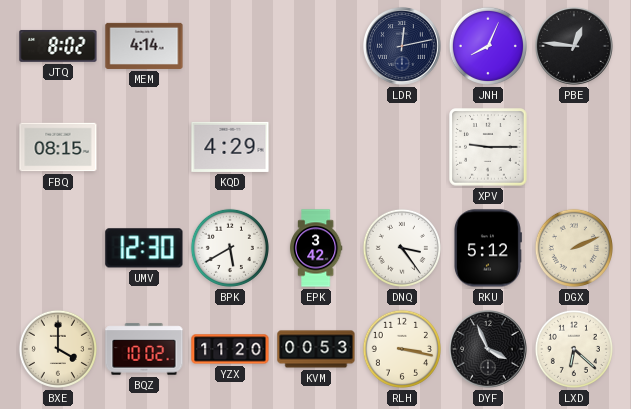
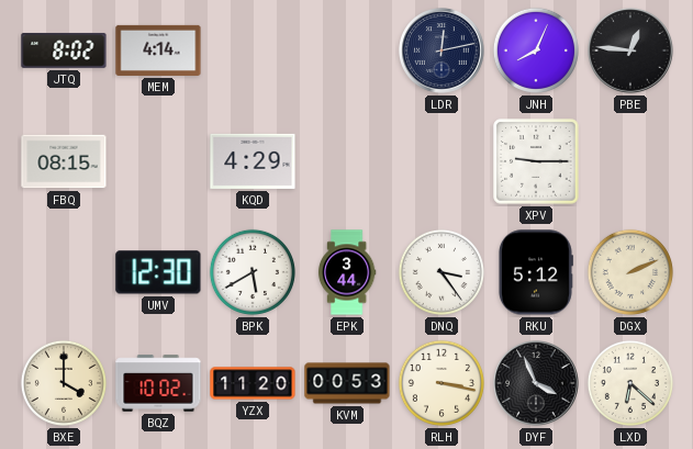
EPK: 3:42 -> 3:44 (347, 272)
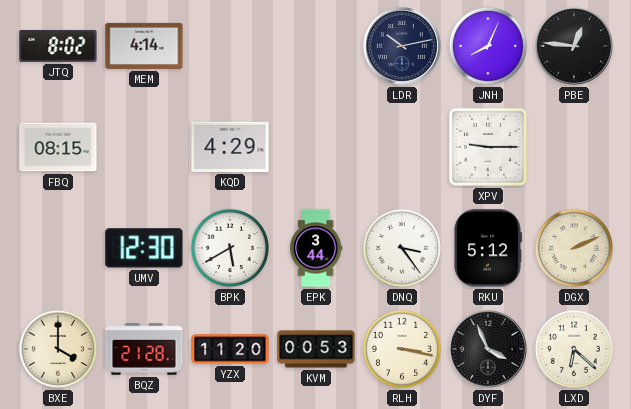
LDR: 12:13 -> 10:13 (403, 47)
BQZ: 10:02 -> 21:28 (144, 349)
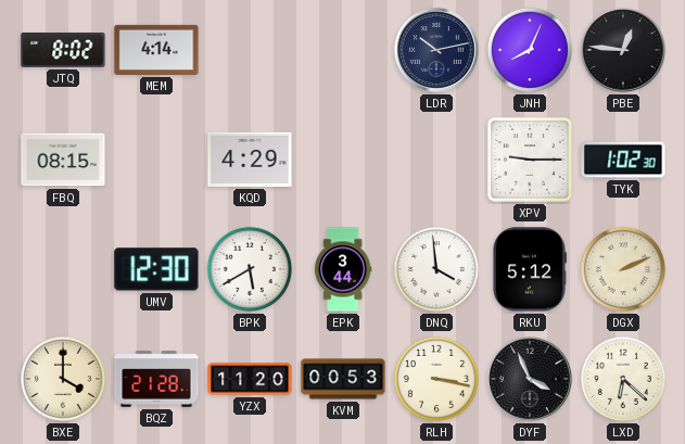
TYK: none -> 1:02 (623, 160)
DNQ: 3:24 -> 3:59 (436, 269)
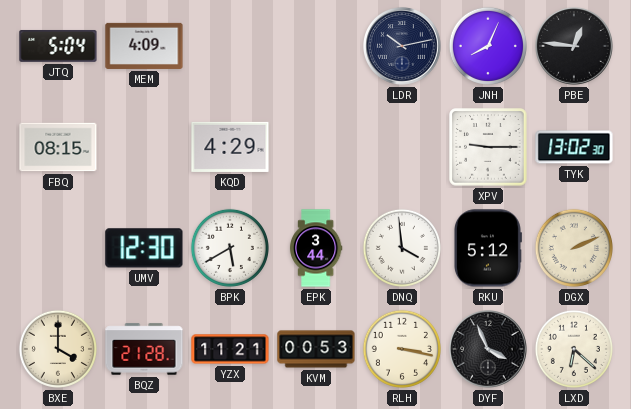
JTQ: 8:02 -> 5:04 (58, 46)
MEM: 4:14 -> 4:09 (144, 46)
TYK: 1:02 -> 13:02 (574, 147)
YZX: 11:20 -> 11:21 (230, 349)
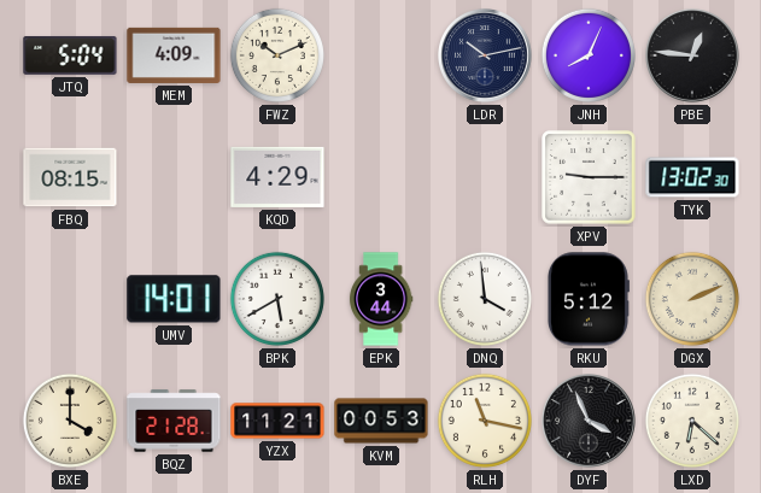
FWZ: none -> 10:11 (277, 55)
UMV: 12:30 -> 14:01 (174, 299)
RLH: 3:17 -> 11:17 (485, 421)
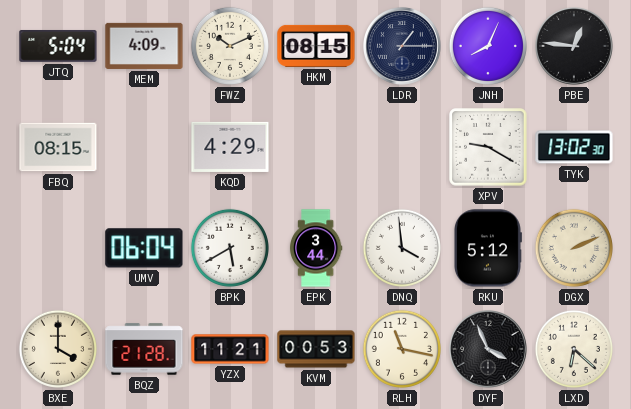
HKM: none -> 08:15 (316, 46)
LDR: 10:13 -> 1:15 (403, 47)
XPV: 9:15 -> 9:20 (488, 147)
UMV: 14:01 -> 06:04 (144, 248)
